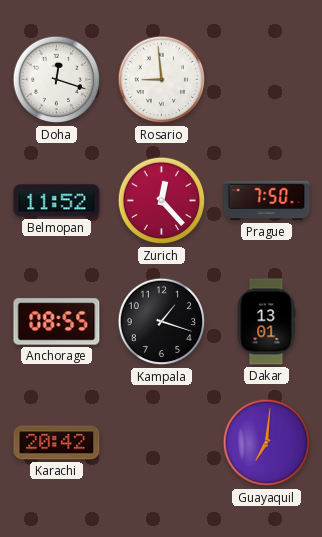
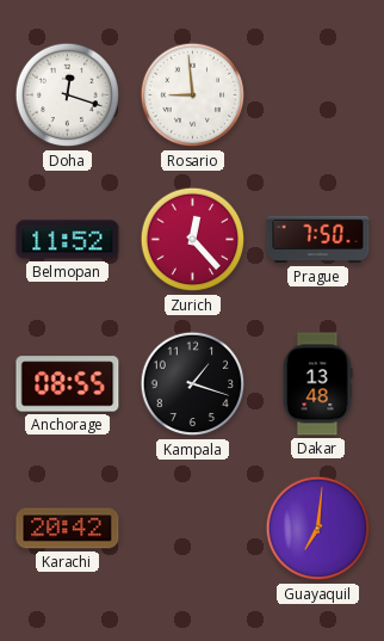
Dakar: 13:01 -> 13:48 (317, 384)
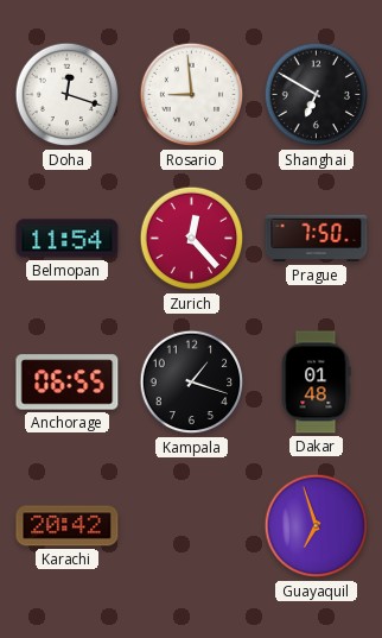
Shanghai: none -> 6:50 (317, 95)
Belmopan: 11:52 -> 11:54 (68, 239)
Anchorage: 08:55 -> 06:55 (68, 383)
Dakar: 13:48 -> 01:48 (316, 383)
Guayaquil: 7:01 -> 6:57 (317, 526)
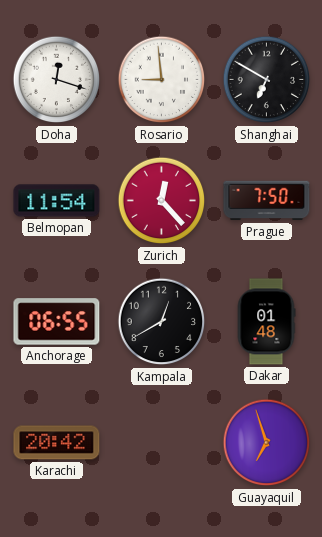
Kampala: 1:18 -> 12:40 (162, 322)
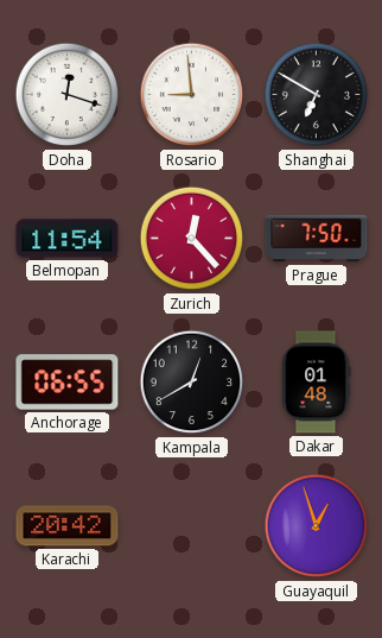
Guayaquil: 6:57 -> 12:57 (317, 526)
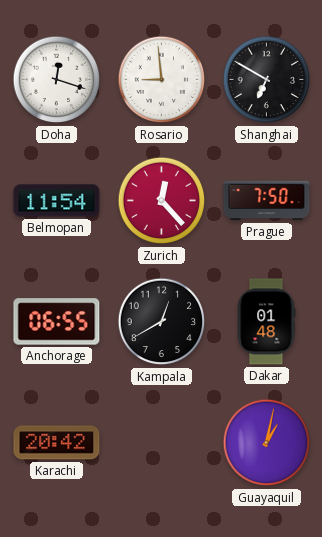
Guayaquil: 12:57 -> 1:02 (267, 443)
